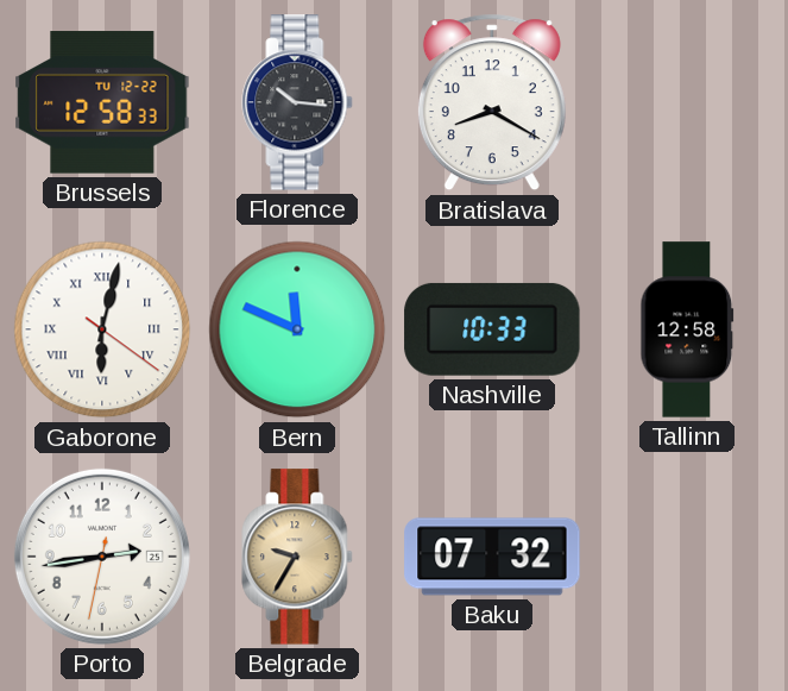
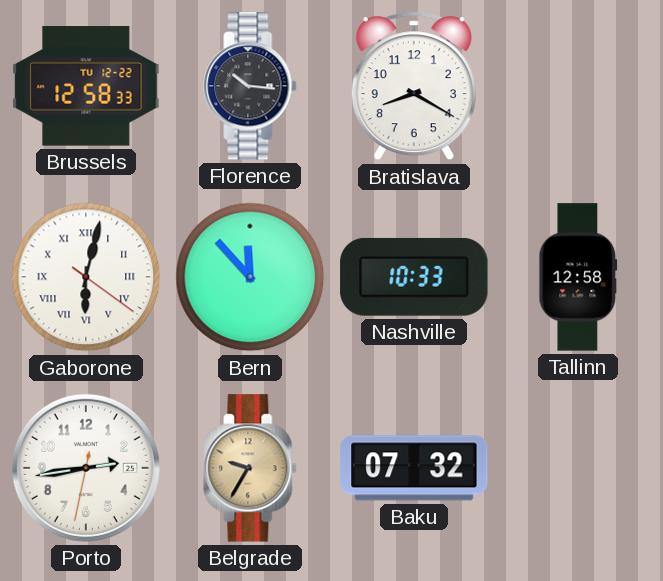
Bern: 11:49 -> 11:53 (250, 277)
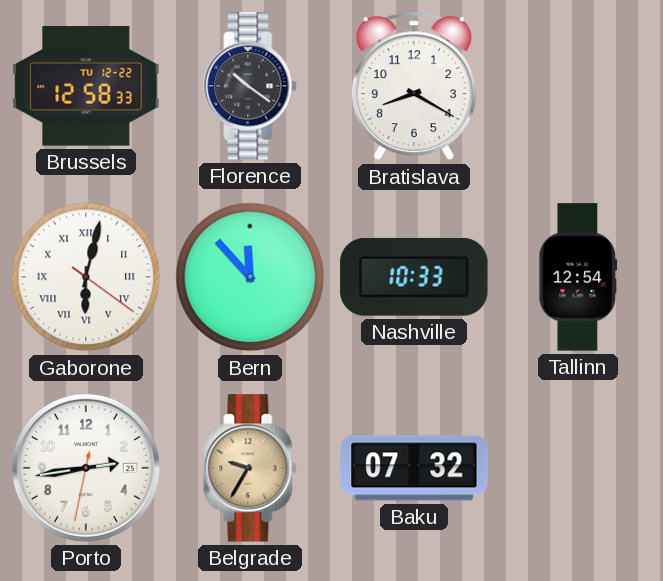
Florence: 10:16 -> 10:21 (250, 86)
Tallinn: 12:58 -> 12:54 (578, 277)
